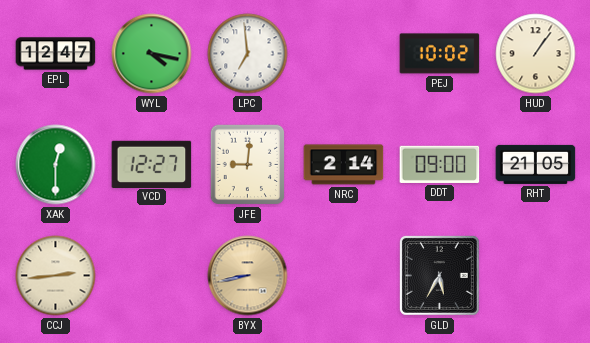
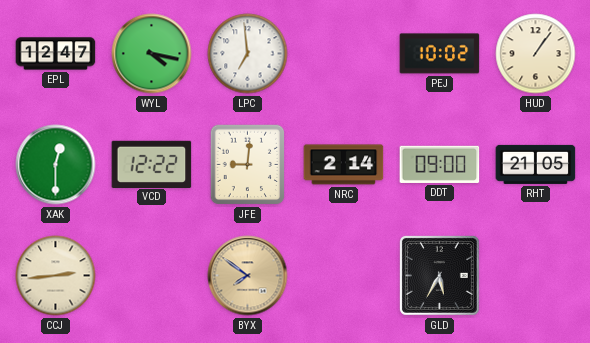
VCD: 12:27 -> 12:22 (152, 164)
BYX: 8:43 -> 7:51 (248, 276)
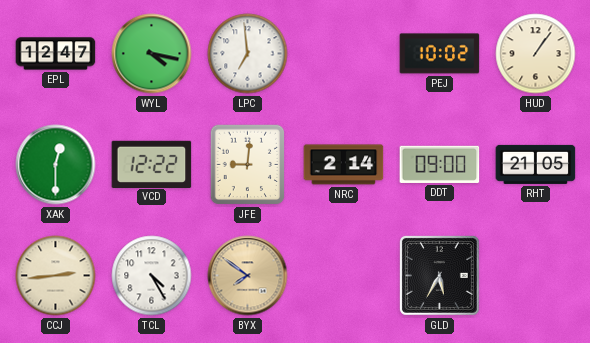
TCL: none -> 4:25 (152, 276)
